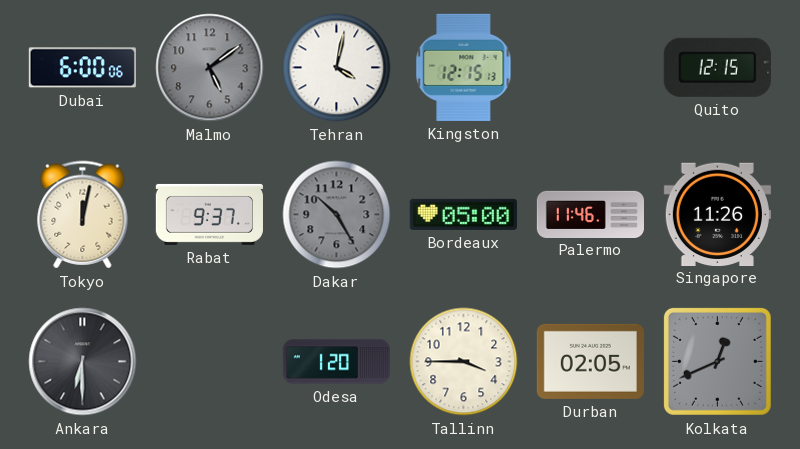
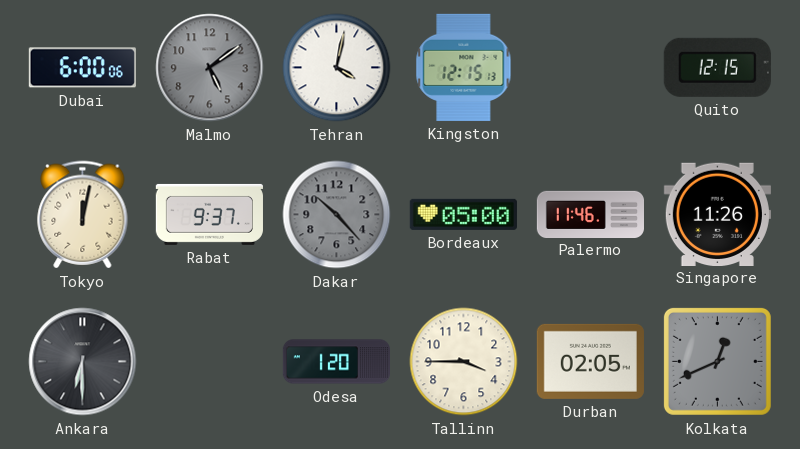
Dakar: 10:25 -> 10:23 (337, 215)
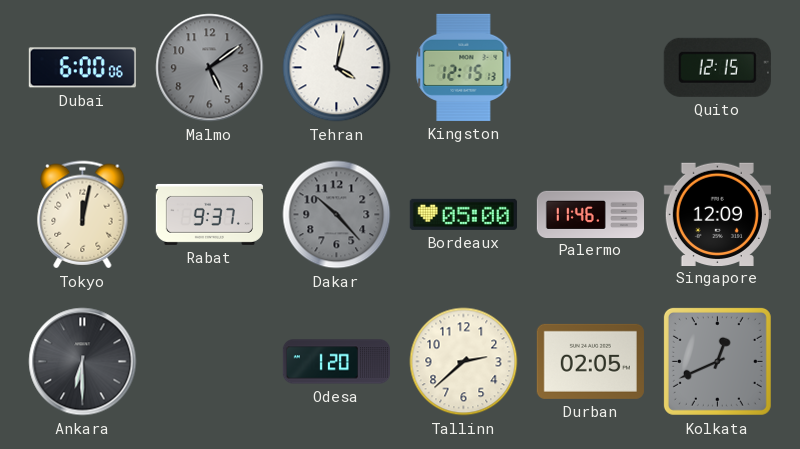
Singapore: 11:26 -> 12:09 (717, 214)
Tallinn: 3:45 -> 2:38 (464, 362)
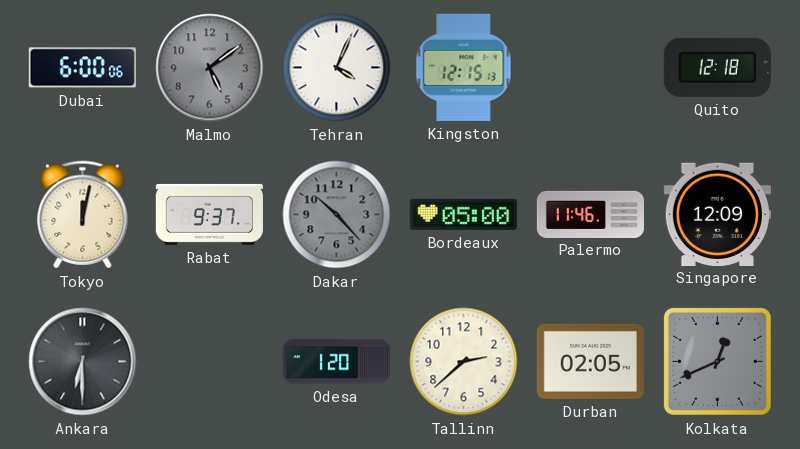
Tehran: 4:02 -> 4:04 (337, 68)
Quito: 12:15 -> 12:18 (717, 67)
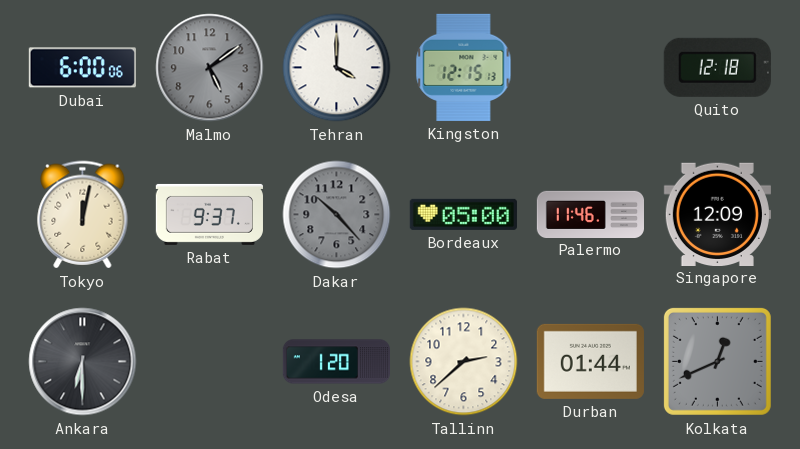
Tehran: 4:04 -> 4:00 (337, 68)
Durban: 02:05 -> 01:44 (590, 361)
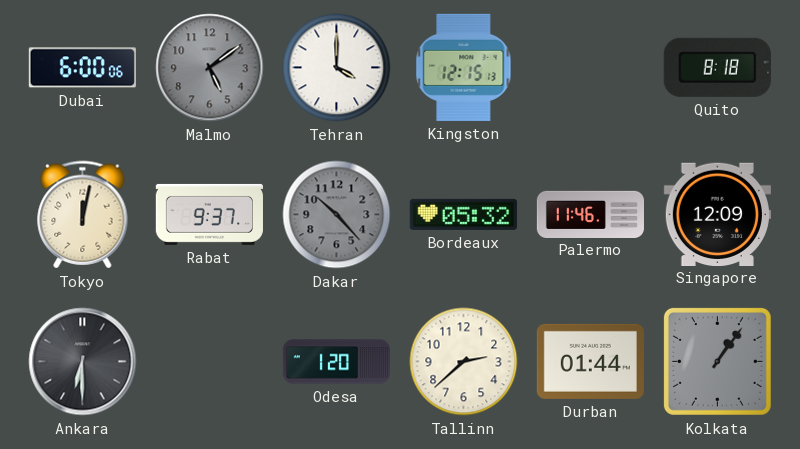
Quito: 12:18 -> 8:18 (717, 67)
Bordeaux: 05:00 -> 05:32 (463, 214)
Kolkata: 12:41 -> 1:06 (717, 361)
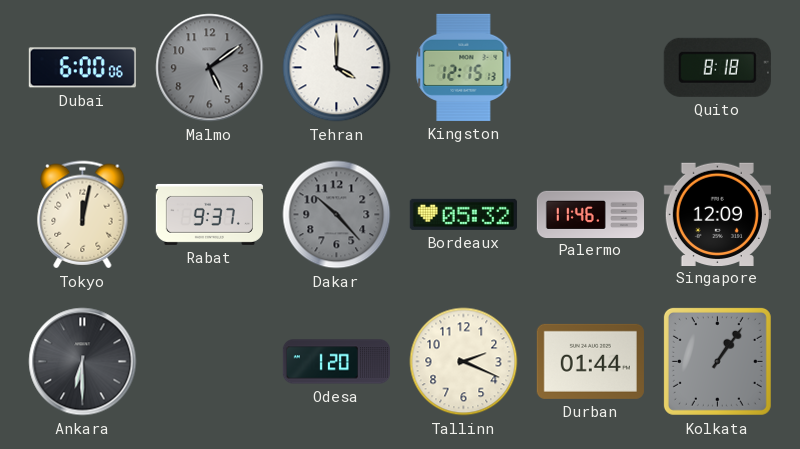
Tallinn: 2:38 -> 2:19 (464, 362)
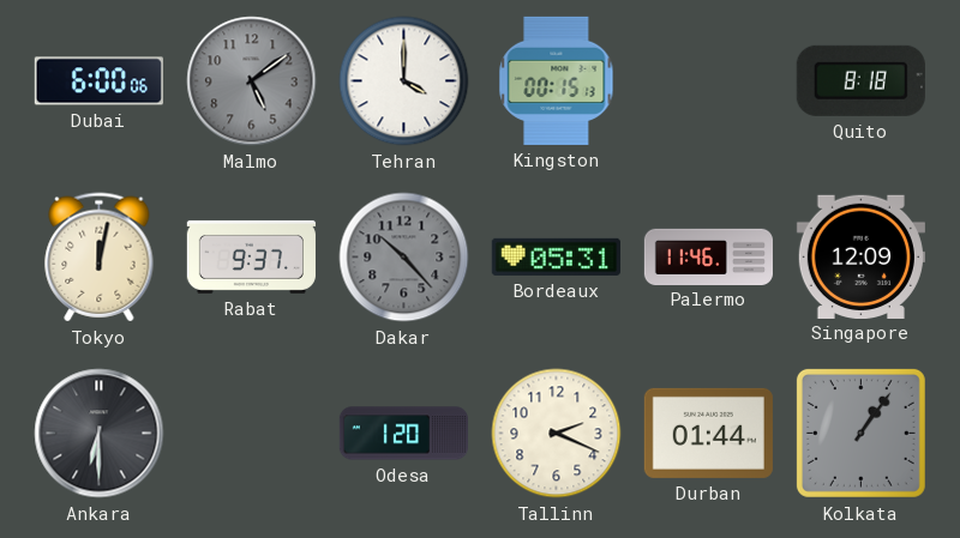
Kingston: 12:15 -> 00:15 (557, 80)
Bordeaux: 05:32 -> 05:31 (556, 256)
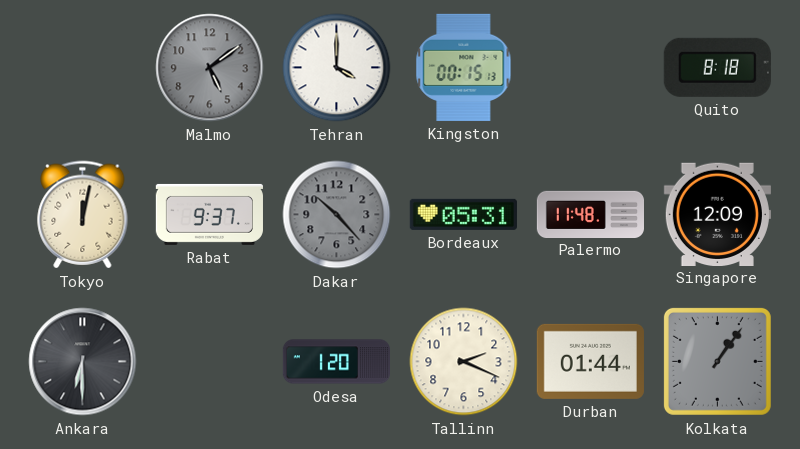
Dubai: 6:00 -> none (98, 81)
Palermo: 11:46 -> 11:48 (590, 214)
